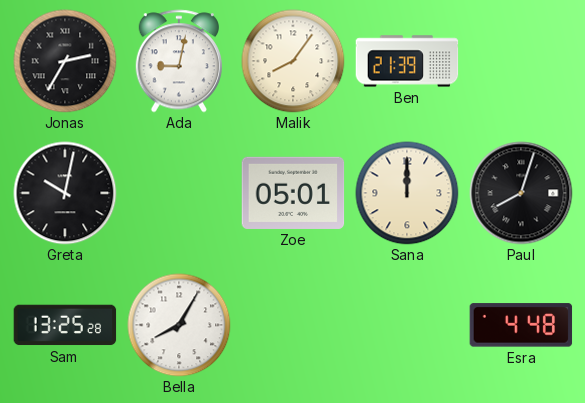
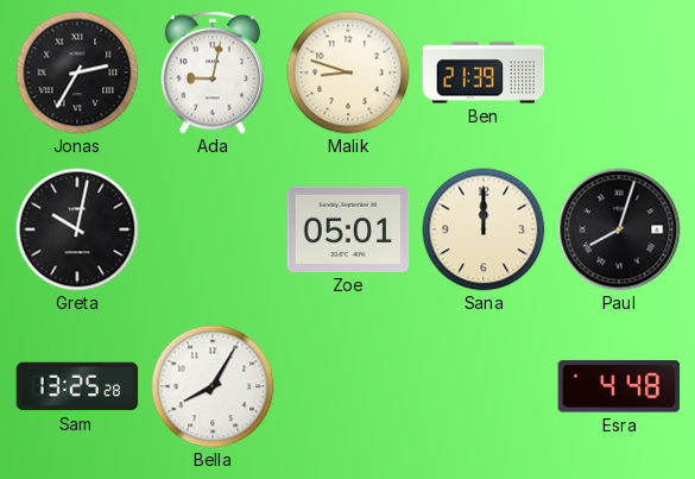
Malik: 8:06 -> 8:48 (348, 73)
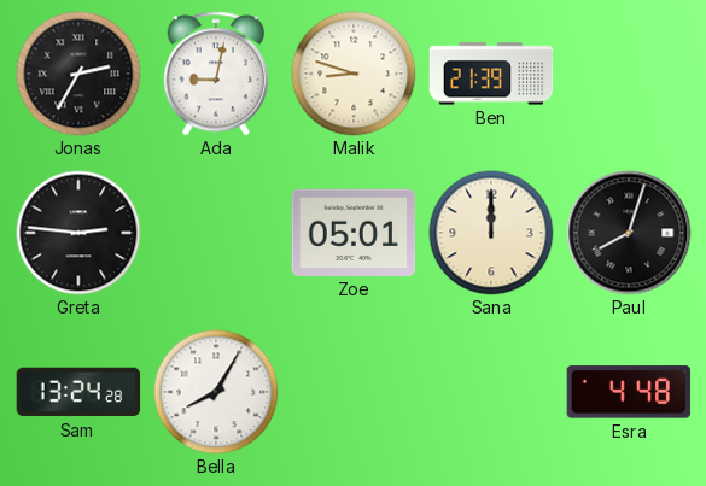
Greta: 10:02 -> 2:46 (78, 233)
Sam: 13:25 -> 13:24 (78, 392)
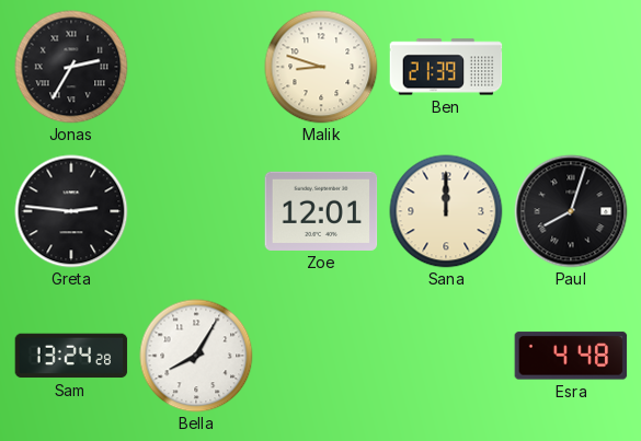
Ada: 9:02 -> none (215, 74)
Zoe: 05:01 -> 12:01 (321, 211)
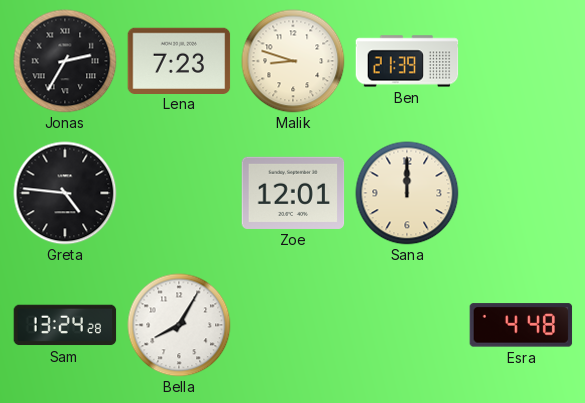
Lena: none -> 7:23 (179, 60)
Greta: 2:46 -> 4:46 (65, 193)
Paul: 8:03 -> none (571, 211)
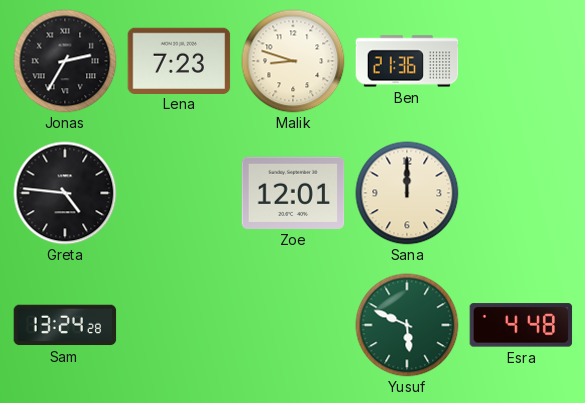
Ben: 21:39 -> 21:36 (407, 61)
Bella: 8:05 -> none (179, 325)
Yusuf: none -> 5:49 (407, 325)
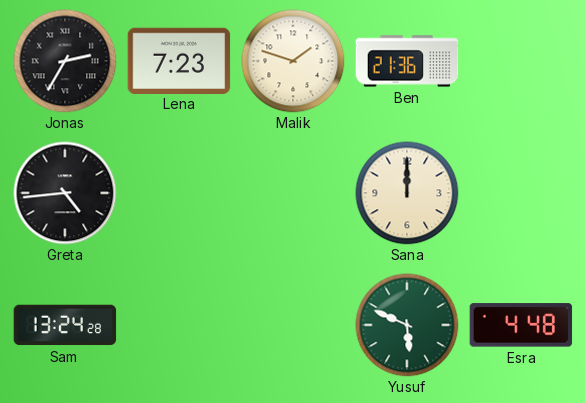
Malik: 8:48 -> 1:48 (293, 61)
Greta: 4:46 -> 4:44 (65, 193)
Zoe: 12:01 -> none (293, 193)
